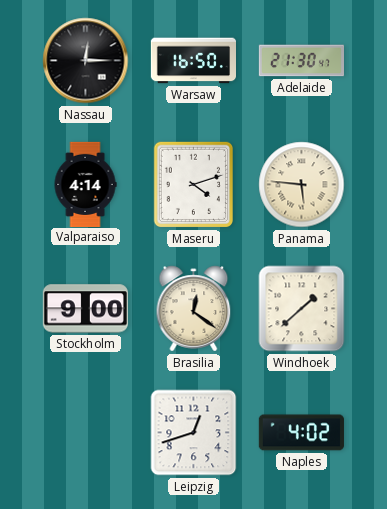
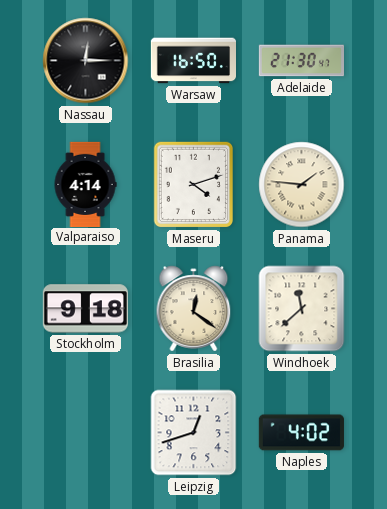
Panama: 5:46 -> 1:46 (302, 185)
Stockholm: 9:00 -> 9:18 (85, 309)
Windhoek: 1:38 -> 11:38 (302, 309)
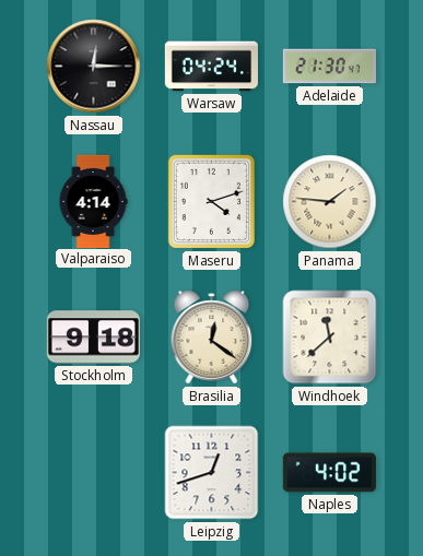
Warsaw: 16:50 -> 04:24 (211, 67)
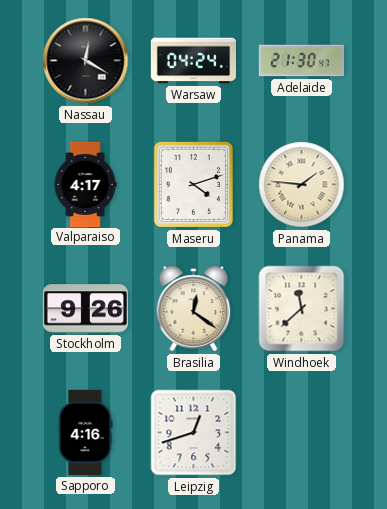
Nassau: 12:15 -> 12:20 (86, 61)
Valparaiso: 4:14 -> 4:17 (85, 184)
Stockholm: 9:18 -> 9:26 (85, 309)
Sapporo: none -> 4:16 (85, 432)
Naples: 4:02 -> none (329, 473)
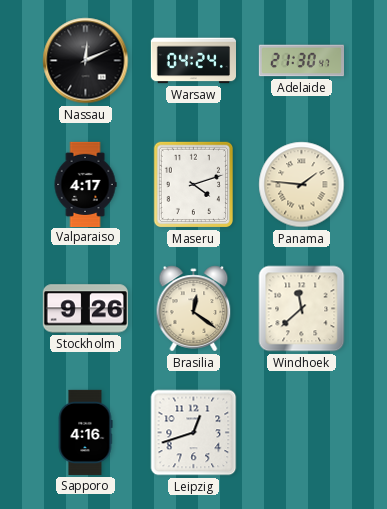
Nassau: 12:20 -> 12:11 (86, 61)
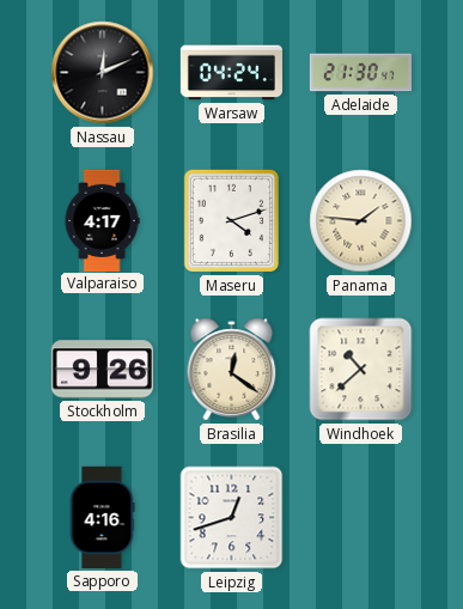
Windhoek: 11:38 -> 10:38 (361, 370)
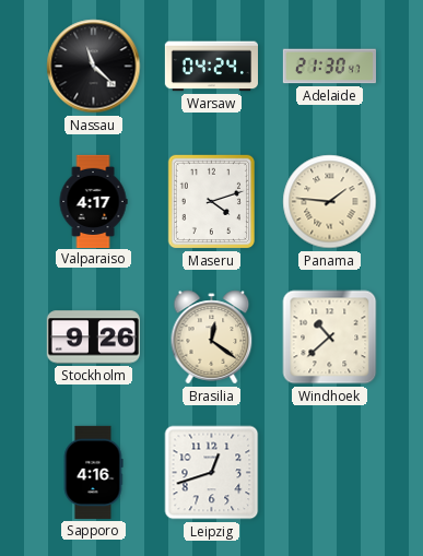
Nassau: 12:11 -> 11:22 (94, 67)
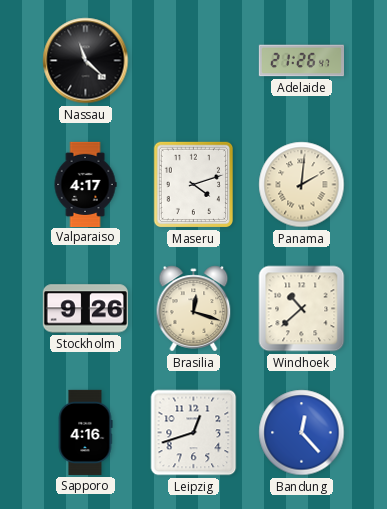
Warsaw: 04:24 -> none (211, 67)
Adelaide: 21:30 -> 21:26 (301, 61)
Panama: 1:46 -> 2:01 (302, 185)
Brasilia: 12:21 -> 12:18 (194, 309)
Bandung: none -> 12:23 (302, 433)
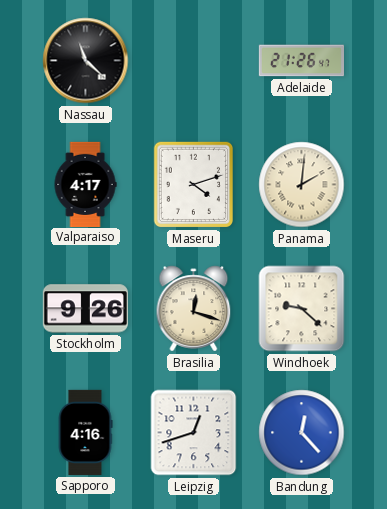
Windhoek: 10:38 -> 9:22 (302, 309)
